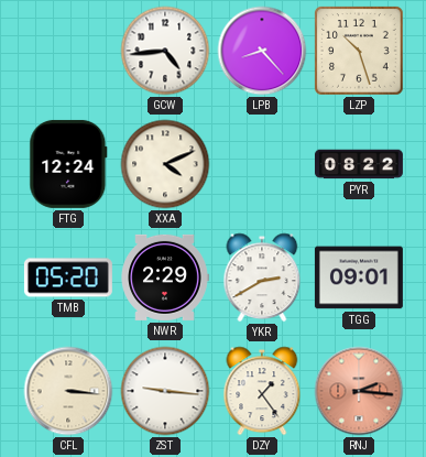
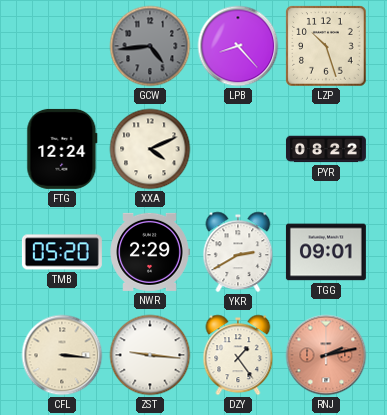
GCW dial: white -> grey (150, 46)
RNJ: 2:16 -> 2:13 (326, 355)
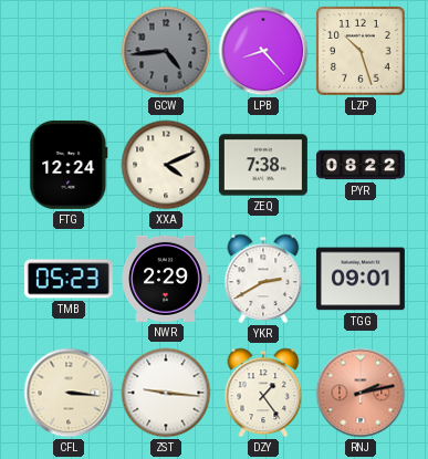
ZEQ: none -> 7:38 (263, 165)
TMB: 05:20 -> 05:23 (69, 279)
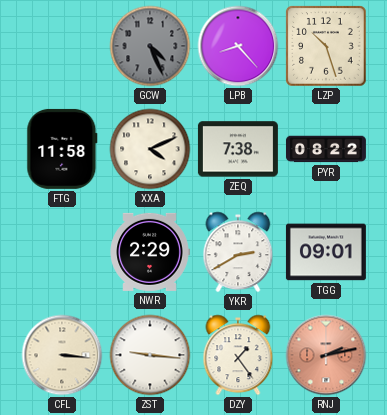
GCW: 4:44 -> 4:26 (150, 46)
FTG: 12:24 -> 11:58 (62, 149)
TMB: 05:23 -> none (69, 279)
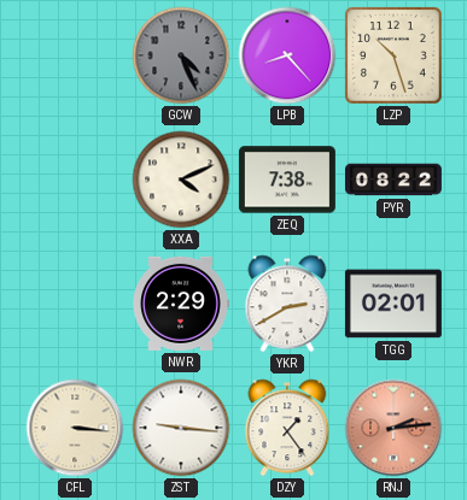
FTG: 11:58 -> none (62, 149)
TGG: 09:01 -> 02:01 (393, 304)
RNJ: 2:13 -> 2:14 (393, 428)
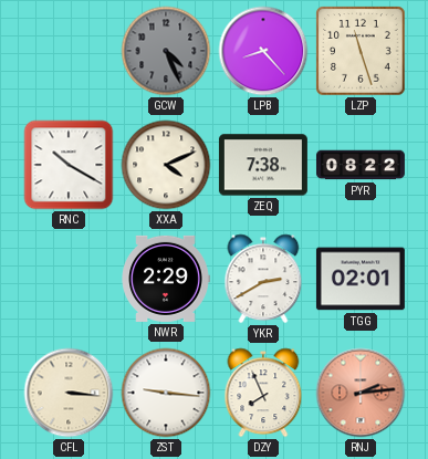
LZP: 10:27 -> 11:27 (362, 52)
RNC: none -> 10:20 (69, 165)
DZY: 1:24 -> 7:56 (263, 393)
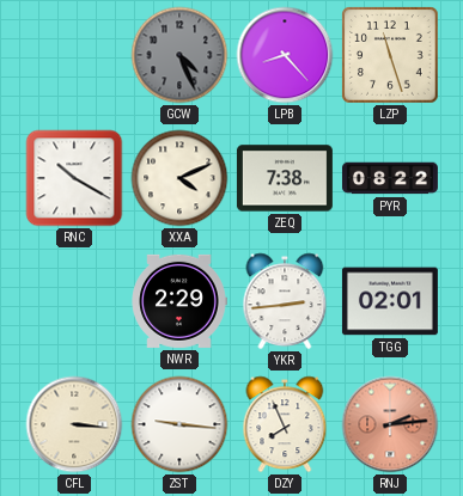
YKR: 2:40 -> 2:44 (285, 301)
